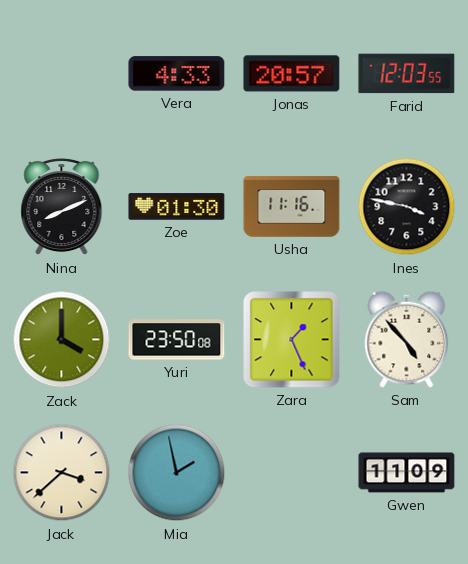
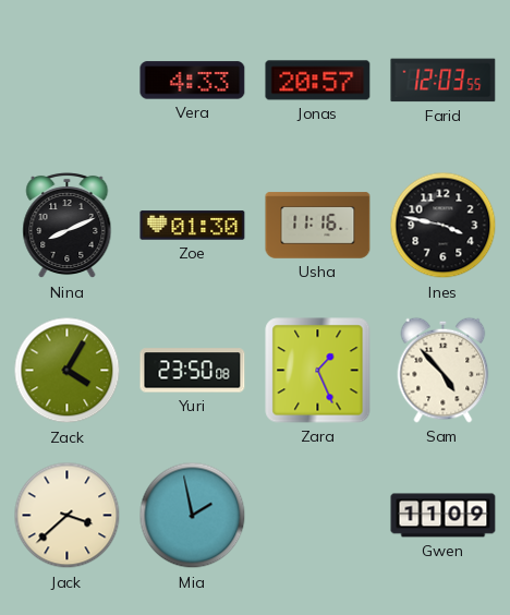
Zack: 4:00 -> 4:05 (68, 371)
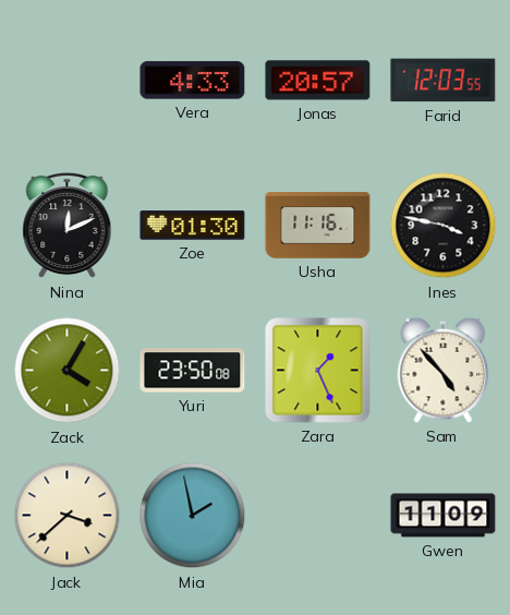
Nina: 8:11 -> 12:11 (68, 226)
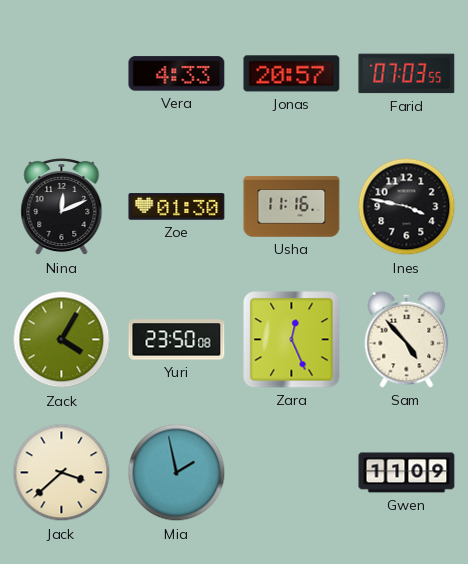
Farid: 12:03 -> 07:03 (407, 74)
Zara: 1:26 -> 12:26 (292, 340)
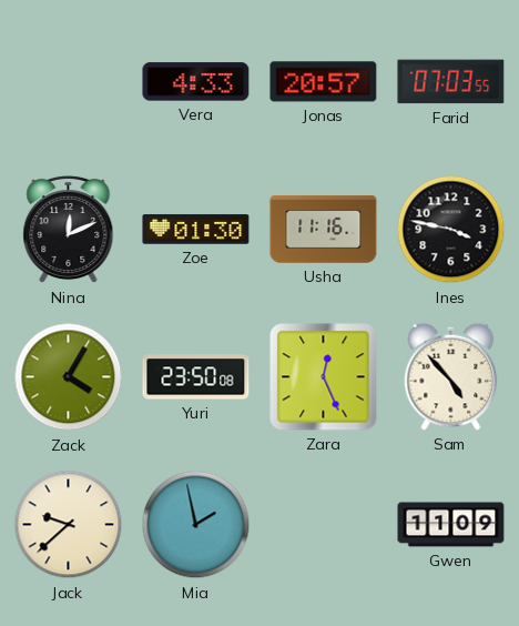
Jack: 3:38 -> 9:38 (69, 525)
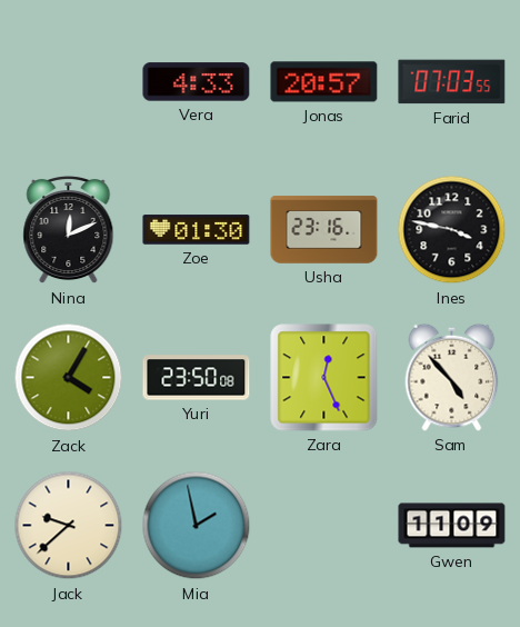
Usha: 11:16 -> 23:16 (324, 230)
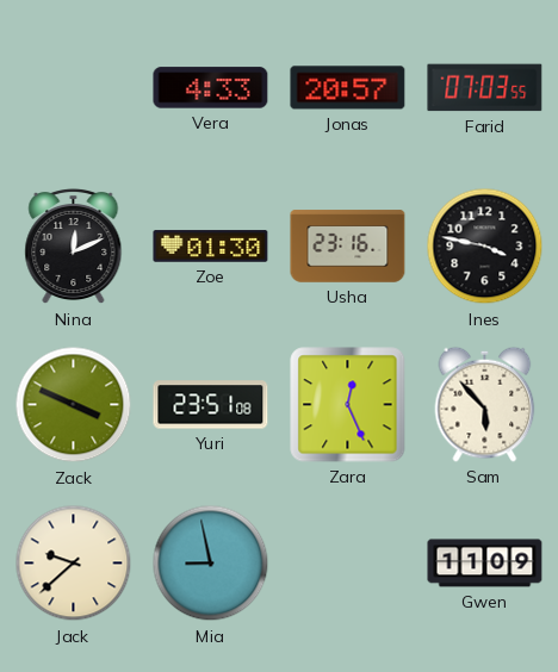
Zack: 4:05 -> 3:49 (74, 405)
Yuri: 23:50 -> 23:51 (211, 405)
Sam: 4:53 -> 5:53 (485, 404)
Mia: 1:58 -> 8:58 (211, 564)
